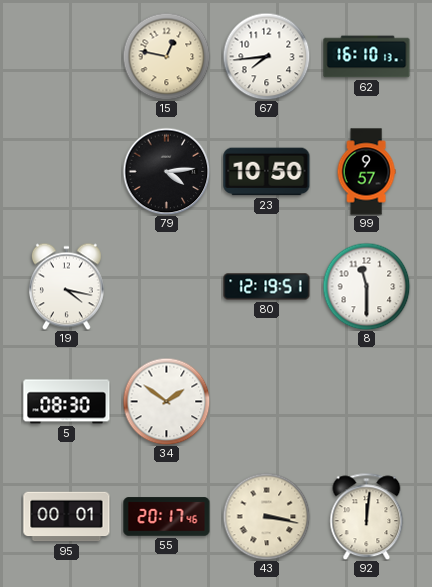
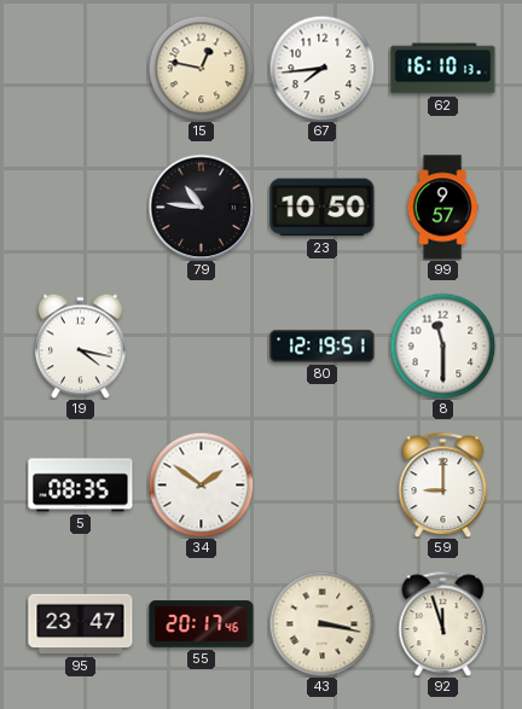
79: 4:14 -> 10:46 (201, 207)
5: 08:30 -> 08:35 (81, 486)
59: none -> 9:00 (443, 484)
95: 00:01 -> 23:47 (81, 624)
92: 12:01 -> 11:57 (443, 623)
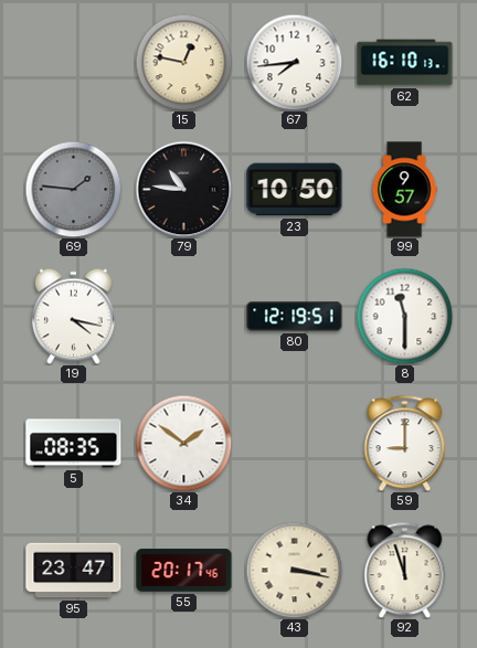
69: none -> 1:46 (73, 189)
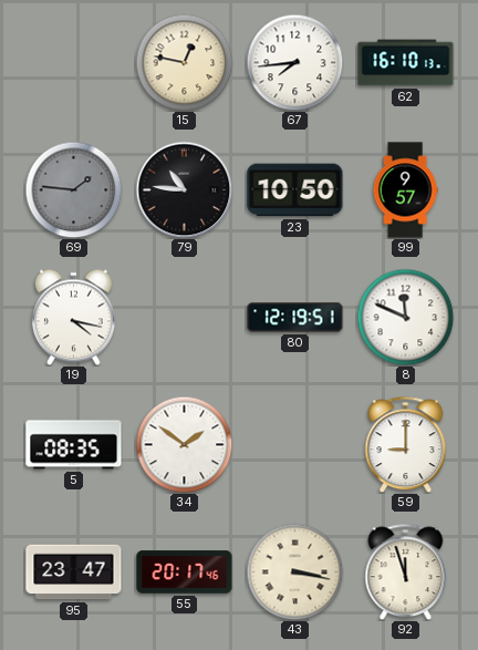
8: 11:30 -> 11:49 (405, 317)
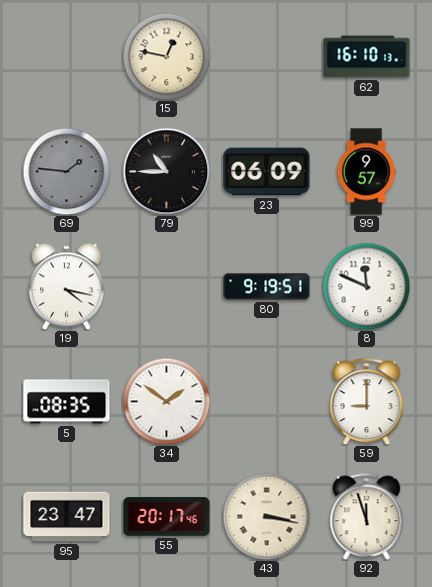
67: 7:44 -> none (294, 62)
79: 10:46 -> 10:45 (166, 171)
23: 10:50 -> 06:09 (267, 172)
80: 12:19 -> 9:19 (267, 287)
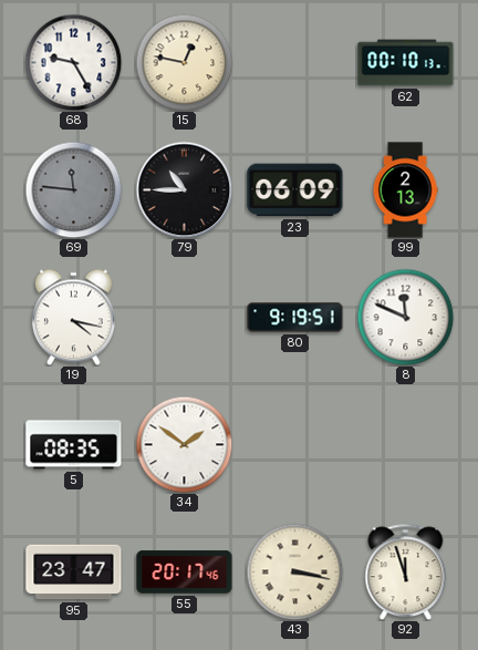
68: none -> 9:25 (73, 62)
62: 16:10 -> 00:10 (406, 63)
69: 1:46 -> 11:46 (73, 189)
99: 9:57 -> 2:13 (405, 190)
59: 9:00 -> none (367, 401)
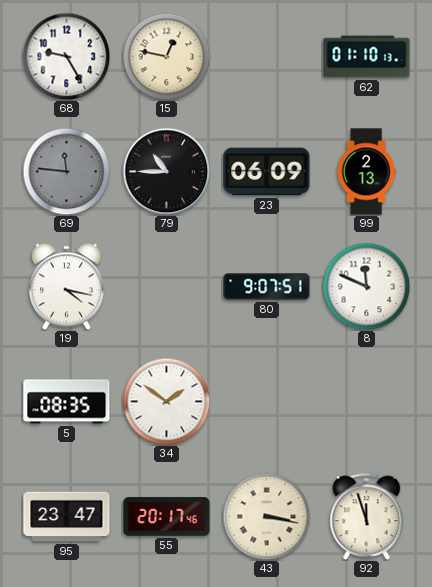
62: 00:10 -> 01:10 (367, 57)
80: 9:19 -> 9:07 (267, 287)
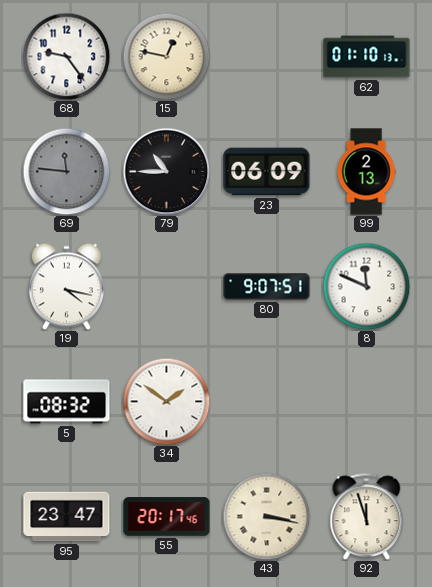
68: 9:25 -> 9:24 (66, 56)
5: 08:35 -> 08:32 (67, 402)
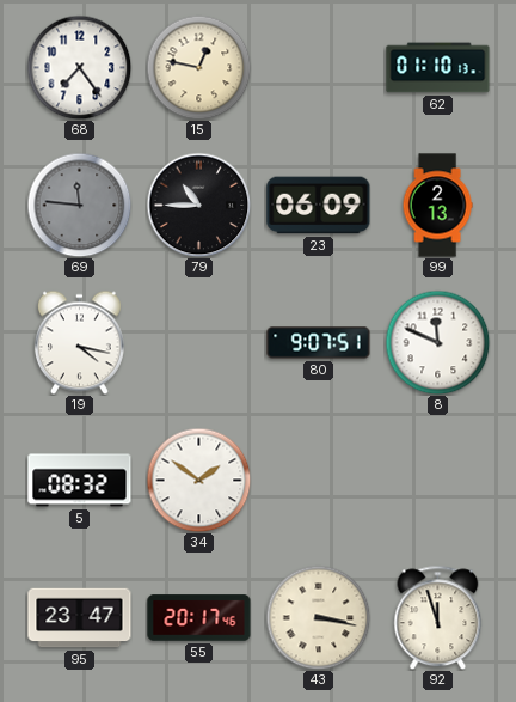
68: 9:24 -> 7:24 (79, 67)
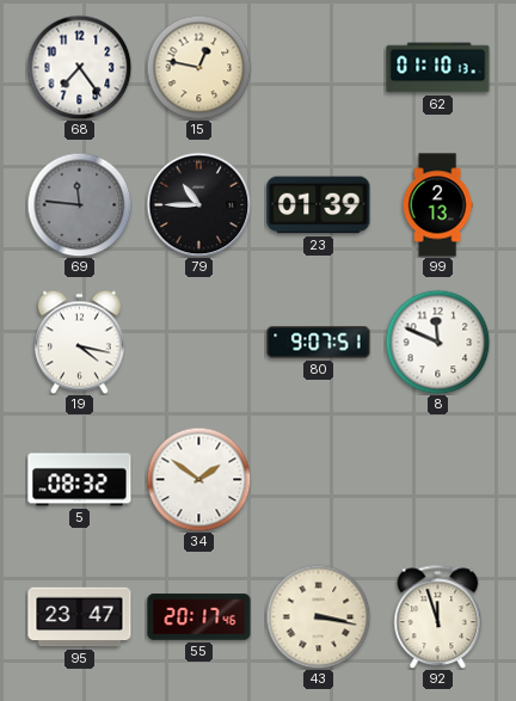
23: 06:09 -> 01:39 (319, 205)
